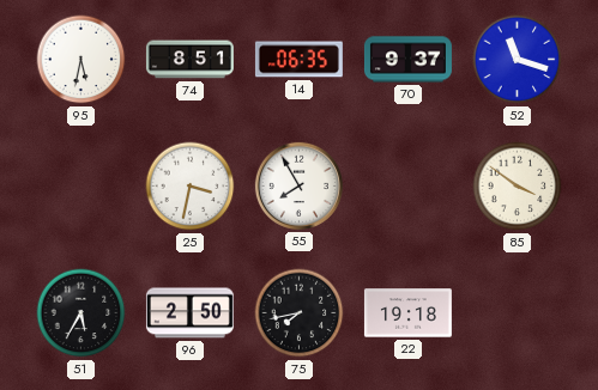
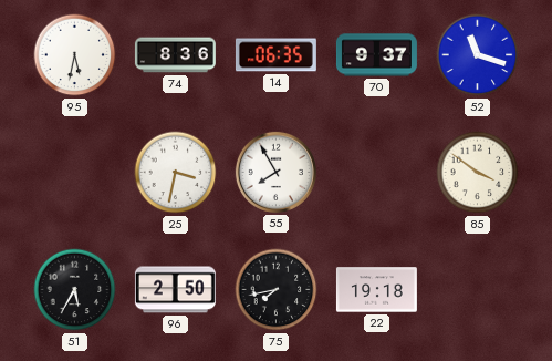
74: 8:51 -> 8:36 (175, 55)
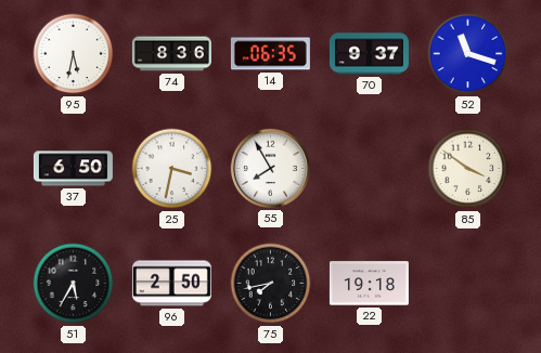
37: none -> 6:50 (73, 169)
